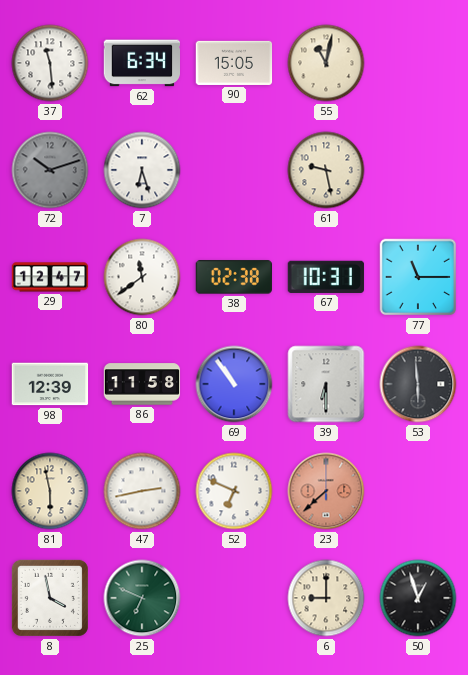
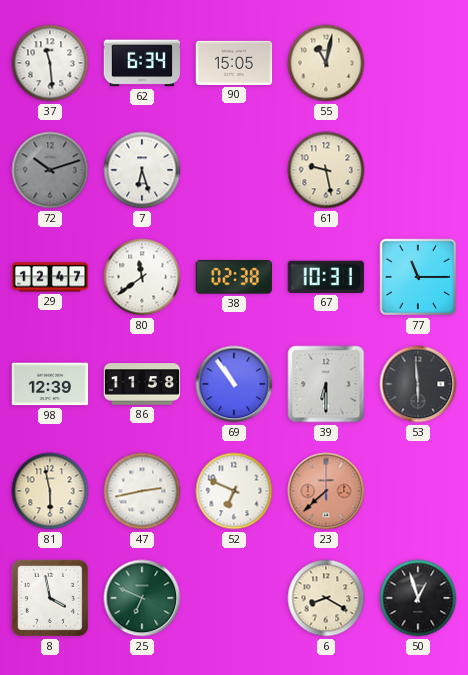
6: 9:00 -> 8:20 (326, 598)
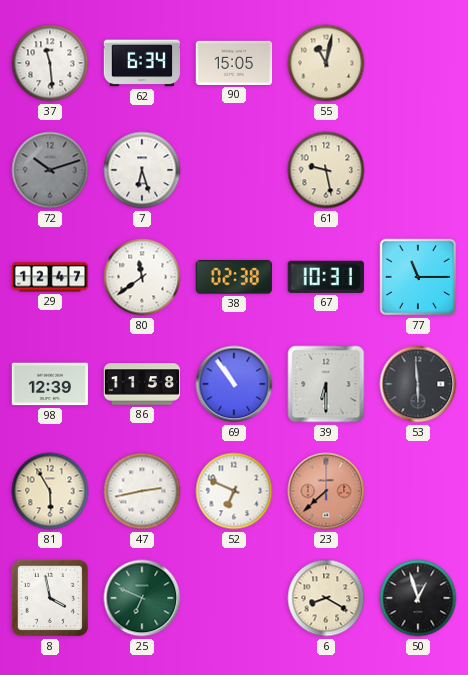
81: 5:58 -> 5:55 (50, 491)
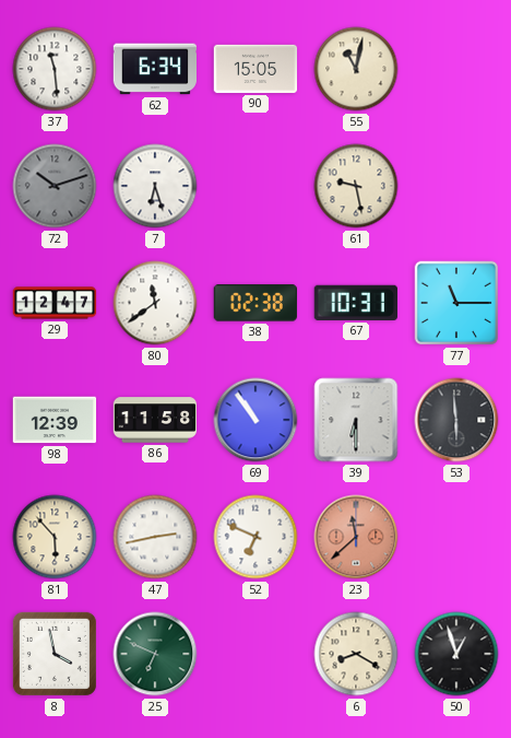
81: 5:55 -> 5:53 (55, 537)
23: 7:38 -> 11:38 (356, 537)
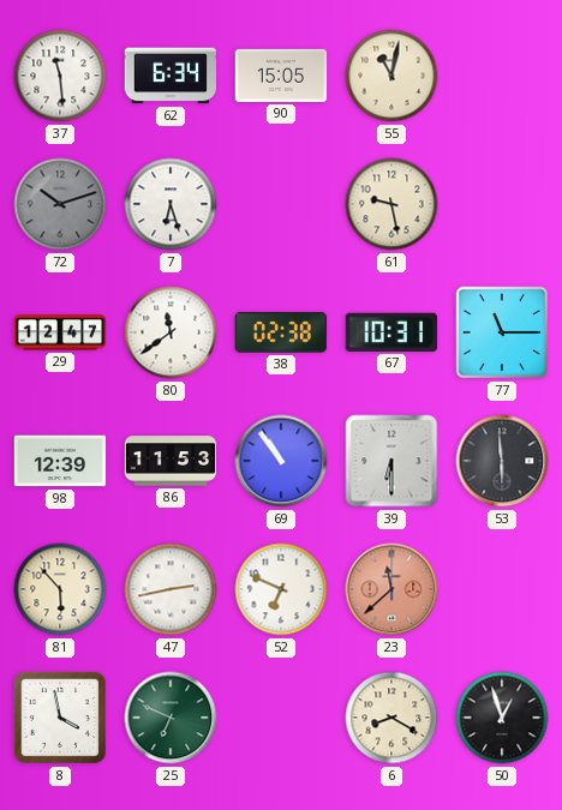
86: 11:58 -> 11:53 (171, 461)
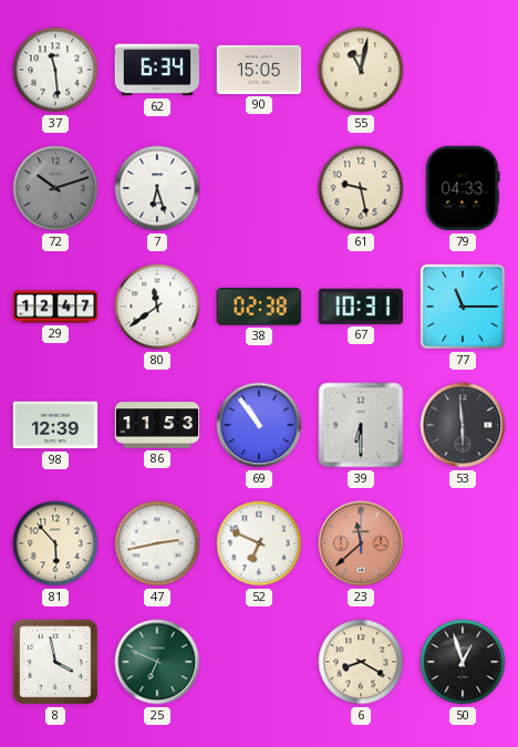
79: none -> 04:33 (463, 188)
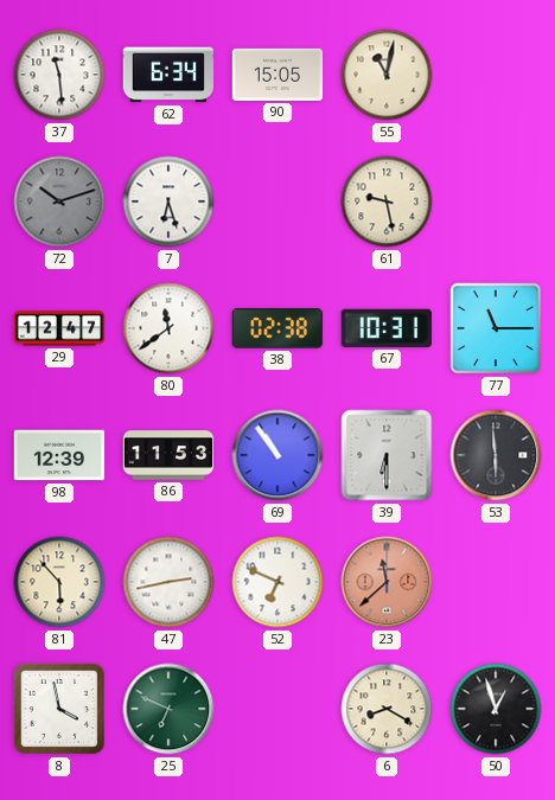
79: 04:33 -> none (463, 188)
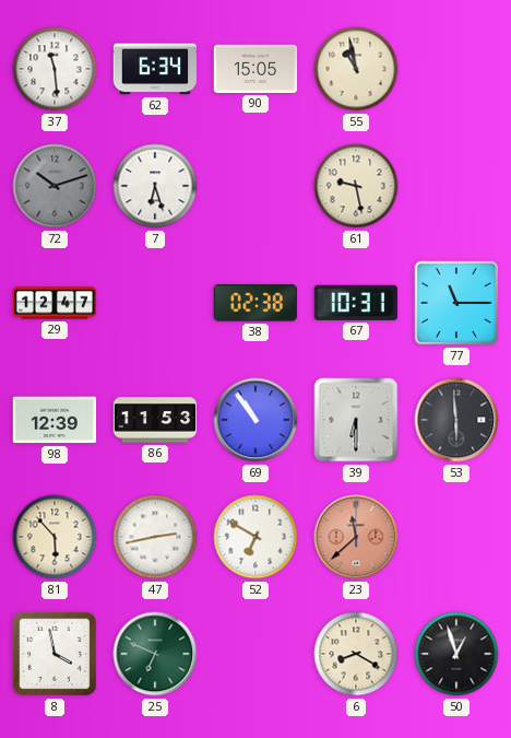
55: 11:02 -> 10:58 (356, 69)
80: 11:39 -> none (168, 328)
52: 6:49 -> 6:50 (255, 537)
